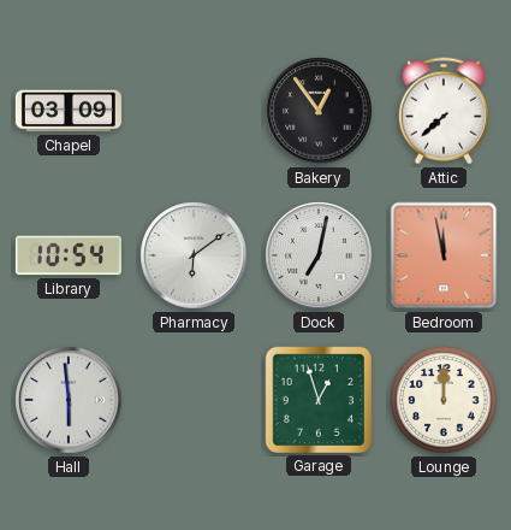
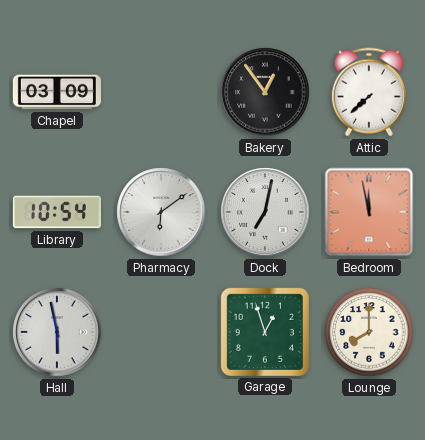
Hall: 5:59 -> 5:58 (57, 332)
Lounge: 12:00 -> 8:00 (369, 332)
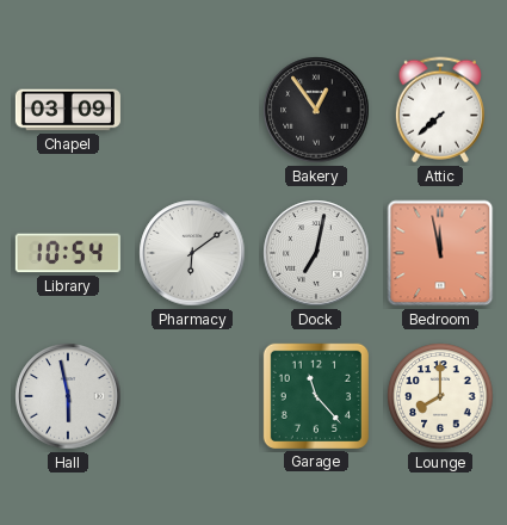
Garage: 12:57 -> 11:23 (316, 396)
